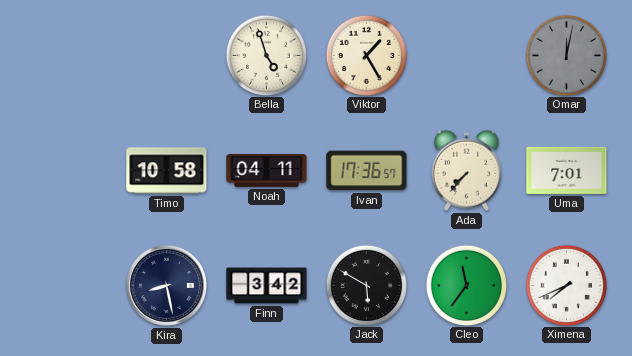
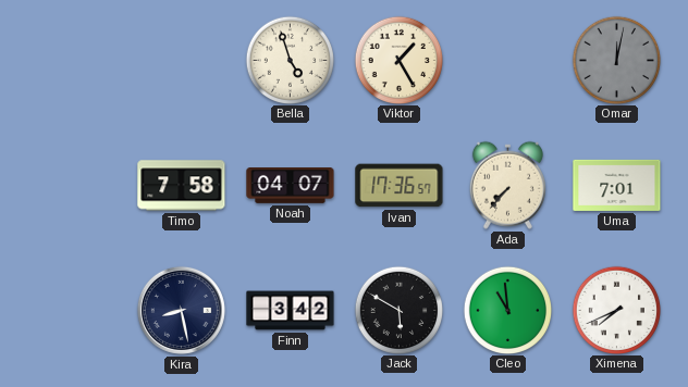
Timo: 10:58 -> 7:58 (182, 186)
Noah: 04:11 -> 04:07 (291, 186)
Cleo: 11:36 -> 10:59 (507, 310)
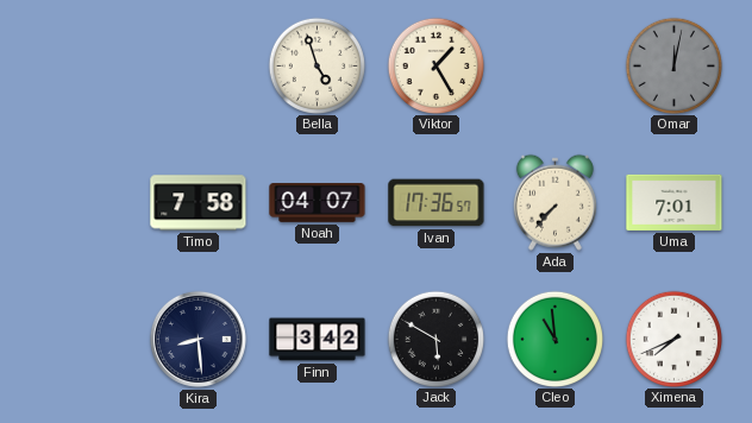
Kira: 8:28 -> 8:29 (198, 339)
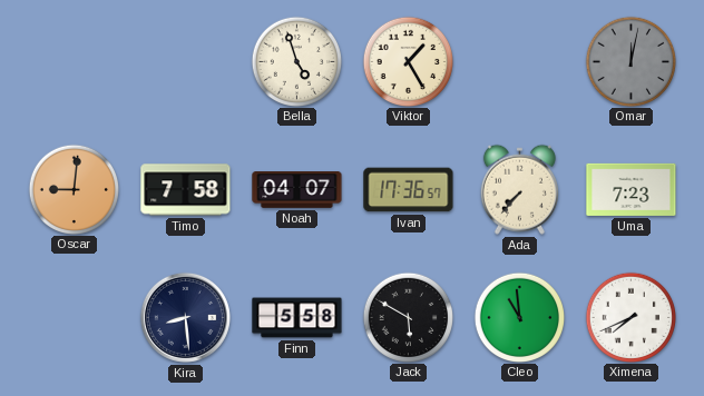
Oscar: none -> 9:01 (74, 189)
Uma: 7:01 -> 7:23 (632, 189)
Finn: 3:42 -> 5:58 (297, 318)
